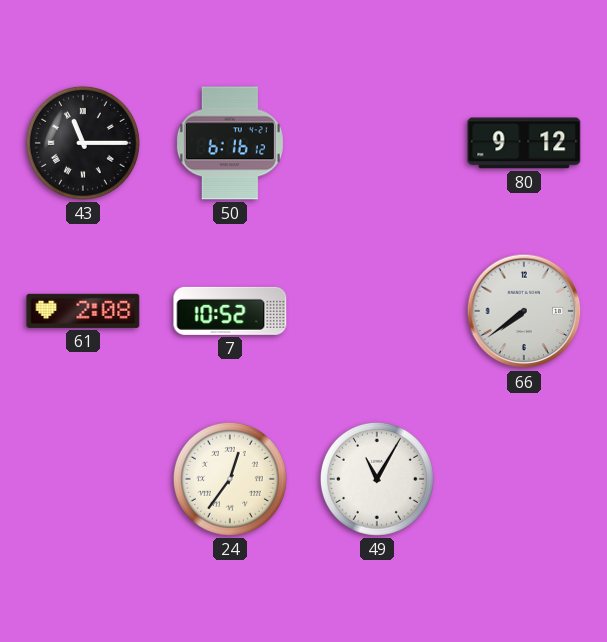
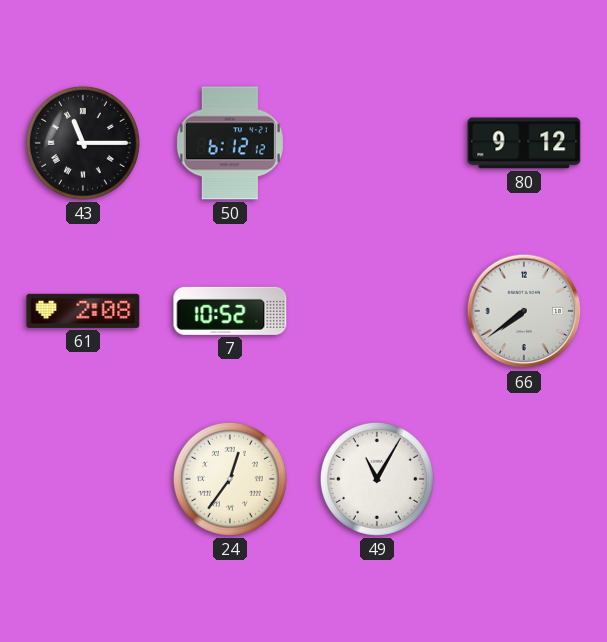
50: 6:16 -> 6:12 (230, 143)
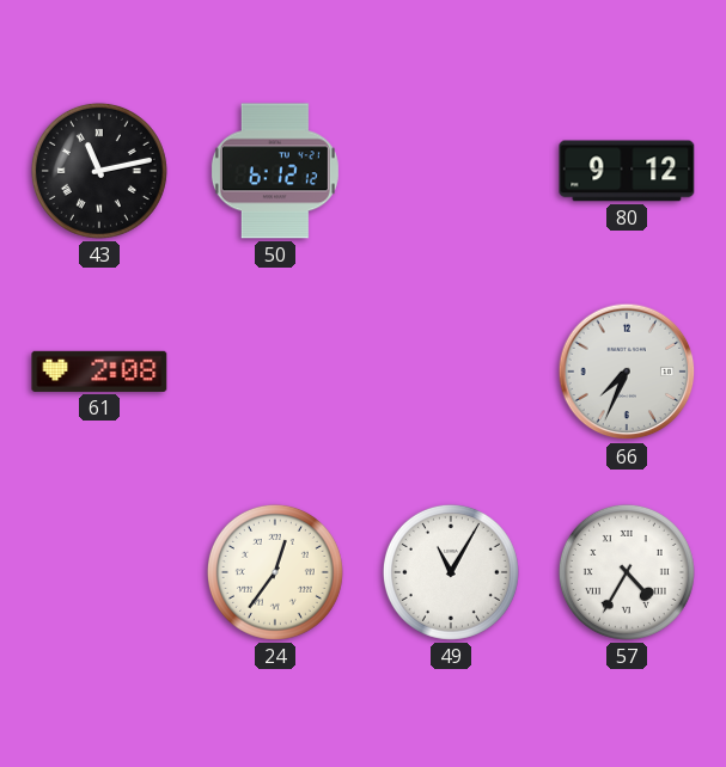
43: 11:15 -> 11:13 (99, 171)
7: 10:52 -> none (230, 311)
66: 7:39 -> 7:34 (627, 372)
57: none -> 4:35 (627, 572)
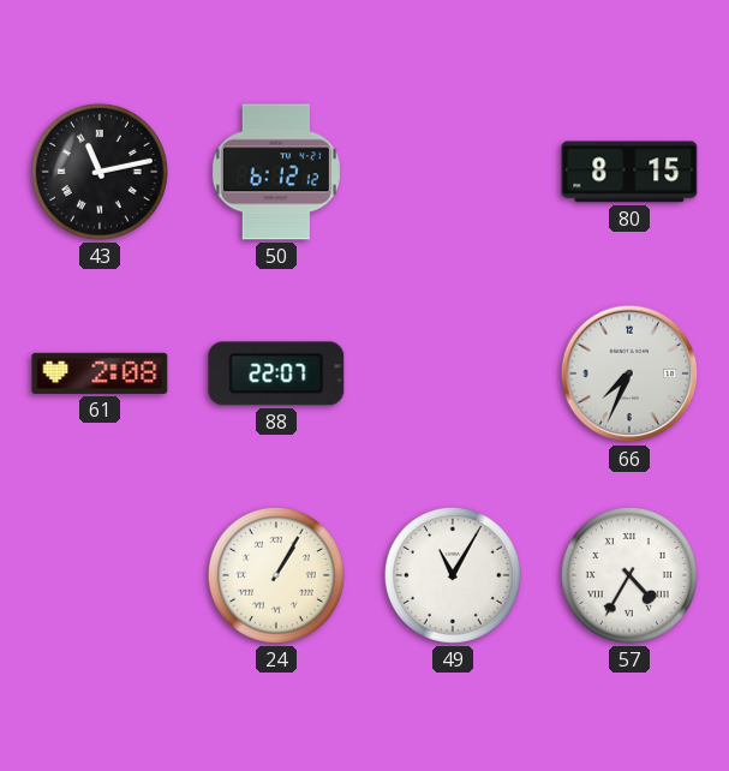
80: 9:12 -> 8:15 (629, 172)
88: none -> 22:07 (276, 373)
24: 12:36 -> 1:05 (276, 575)
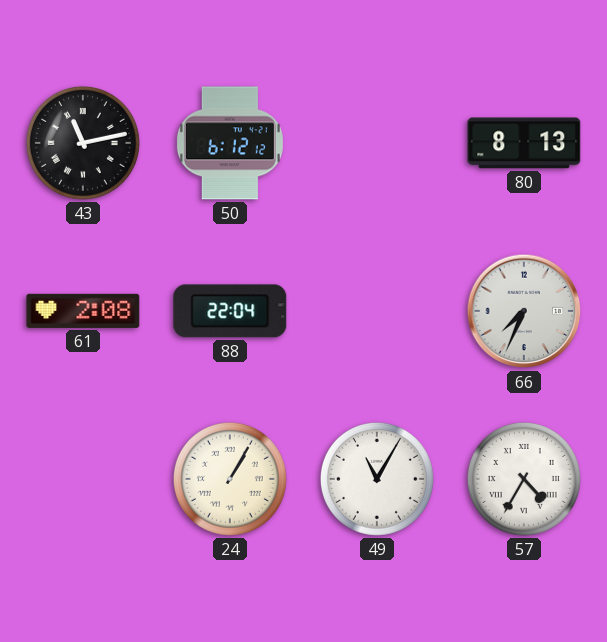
80: 8:15 -> 8:13 (524, 143)
88: 22:07 -> 22:04 (230, 311)
